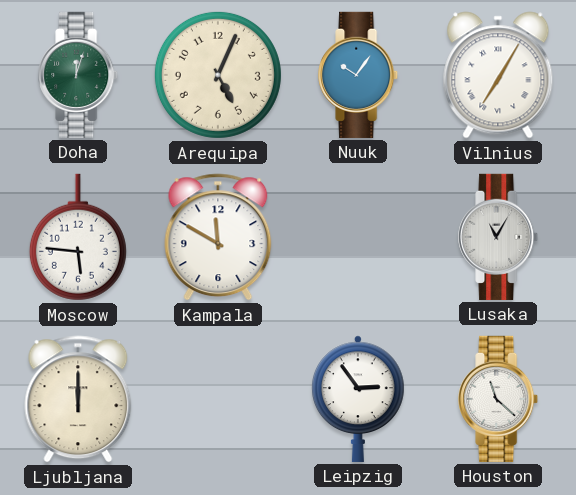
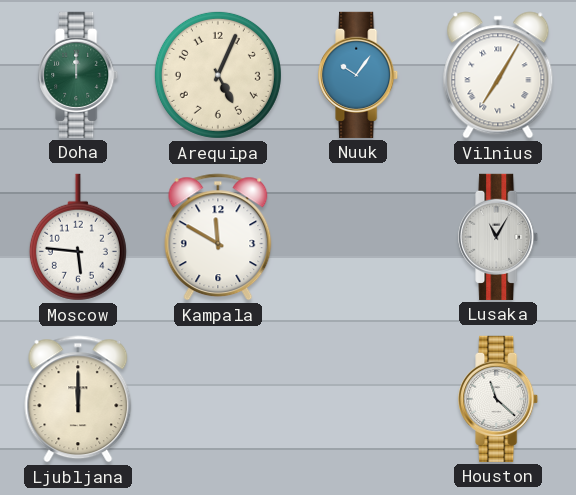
Doha: 12:03 -> 12:00 (79, 75)
Leipzig: 2:54 -> none (359, 399)
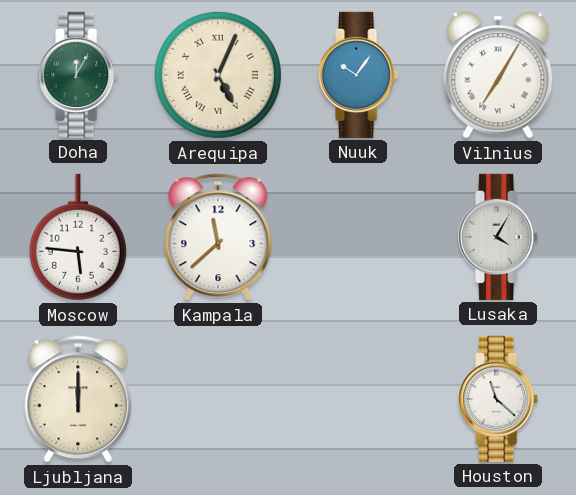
Doha: 12:00 -> 12:05 (79, 75)
Arequipa numerals: Arabic -> Roman (218, 75)
Kampala: 11:50 -> 11:38 (218, 237)
Lusaka: 11:05 -> 4:05 (499, 237)
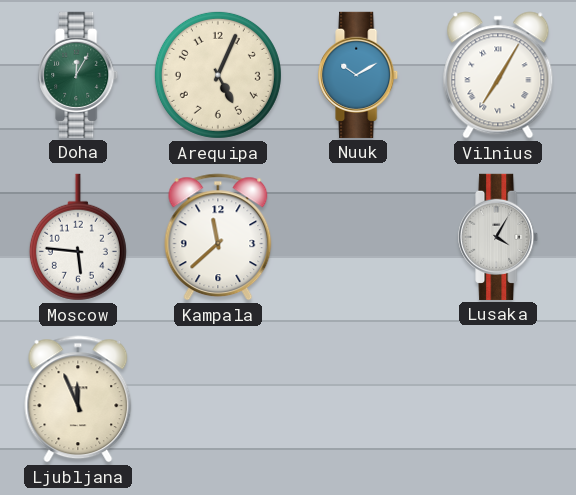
Arequipa numerals: Roman -> Arabic (218, 75)
Nuuk: 10:06 -> 10:10 (359, 75)
Ljubljana: 12:00 -> 11:56 (78, 399)
Houston: 11:22 -> none (499, 399)
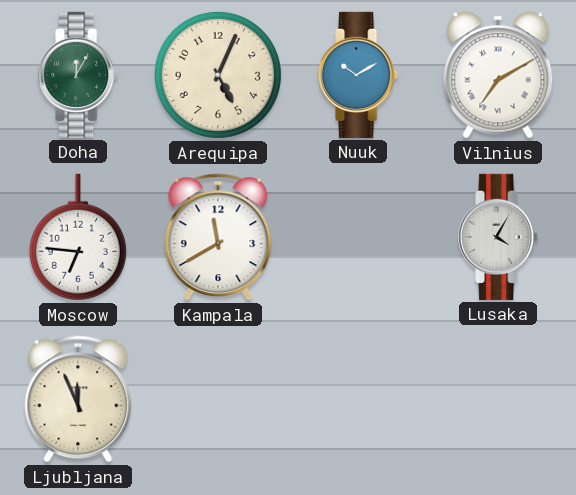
Vilnius: 7:05 -> 7:10 (498, 75)
Moscow: 5:46 -> 6:46 (78, 237)
Kampala: 11:38 -> 11:40 (218, 237)
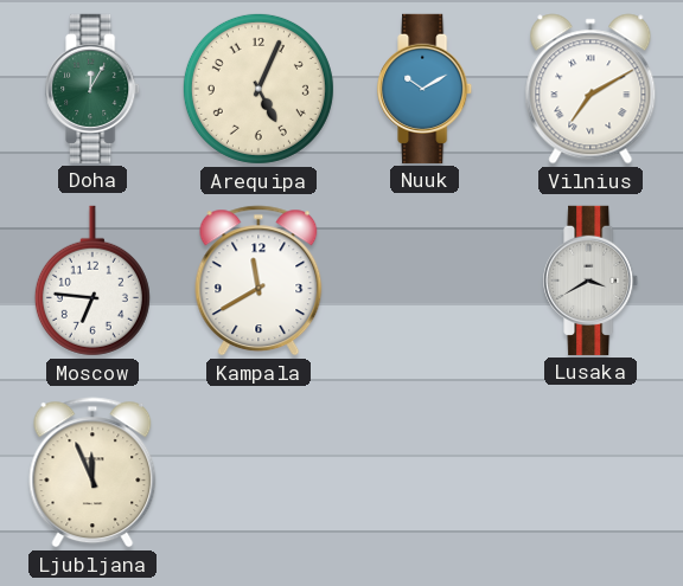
Lusaka: 4:05 -> 3:40 (592, 281)
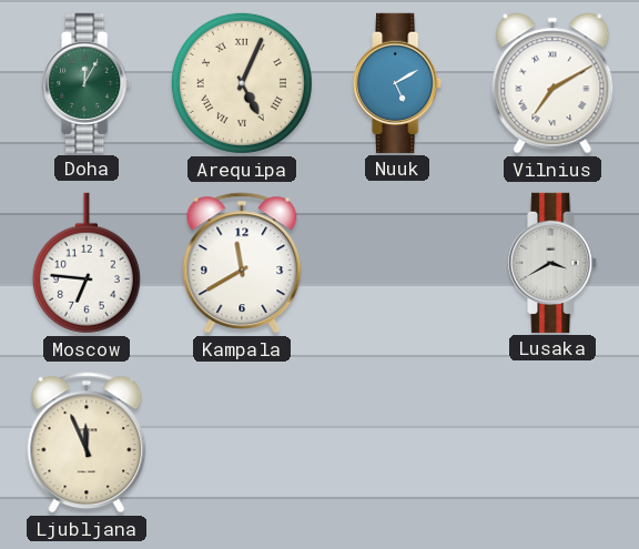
Arequipa numerals: Arabic -> Roman (242, 83)
Nuuk: 10:10 -> 5:10 (398, 83)
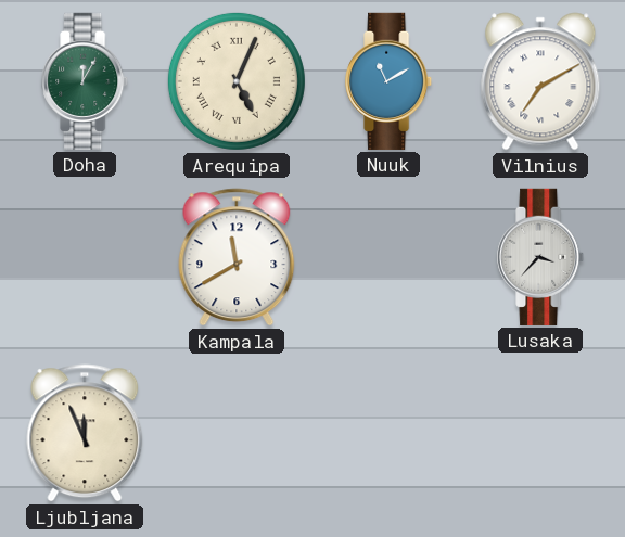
Nuuk: 5:10 -> 11:10 (390, 81)
Moscow: 6:46 -> none (87, 263)
Lusaka: 3:40 -> 3:37 (541, 257)
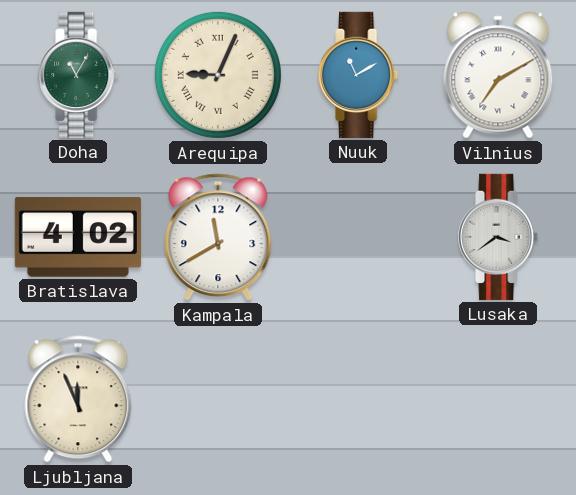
Doha: 12:05 -> 11:05 (79, 75)
Arequipa: 5:04 -> 9:04 (218, 75)
Bratislava: none -> 4:02 (78, 237)
Lusaka: 3:37 -> 3:39 (499, 237)
